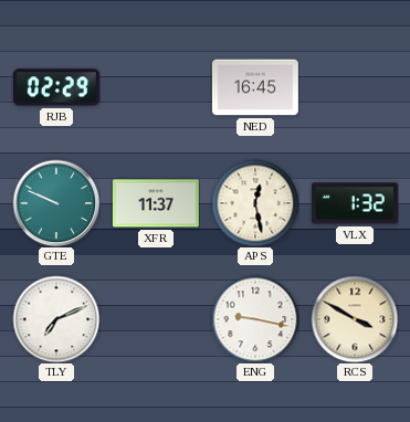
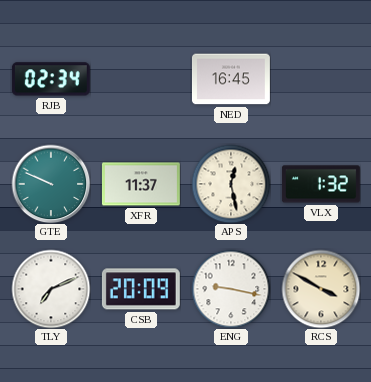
RJB: 02:29 -> 02:34 (51, 79)
CSB: none -> 20:09 (141, 289)
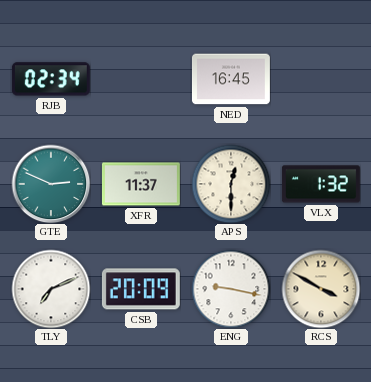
GTE: 9:49 -> 2:49 (51, 184)
APS: 12:28 -> 12:30 (231, 184)
